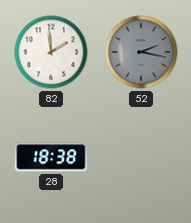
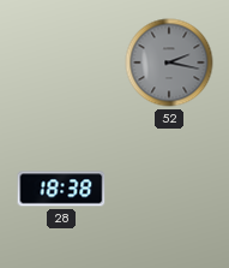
82: 1:59 -> none (51, 52)
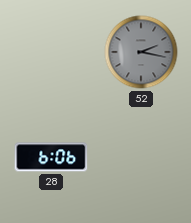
28: 18:38 -> 6:06 (51, 157)
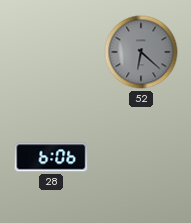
52: 2:17 -> 6:22 (141, 52)
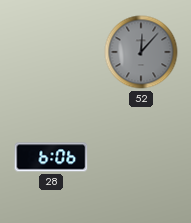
52: 6:22 -> 12:07 (141, 52)
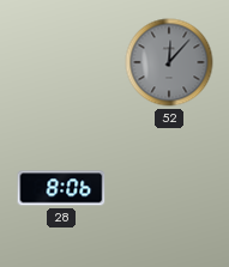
28: 6:06 -> 8:06 (61, 188)
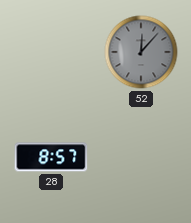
28: 8:06 -> 8:57 (51, 157)
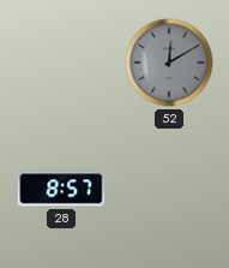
52: 12:07 -> 12:10 (169, 62)
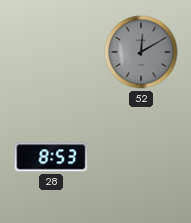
28: 8:57 -> 8:53 (51, 157)
